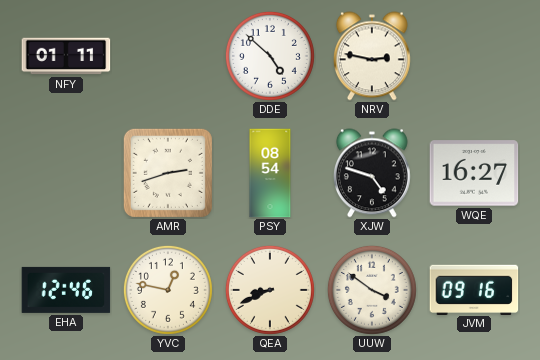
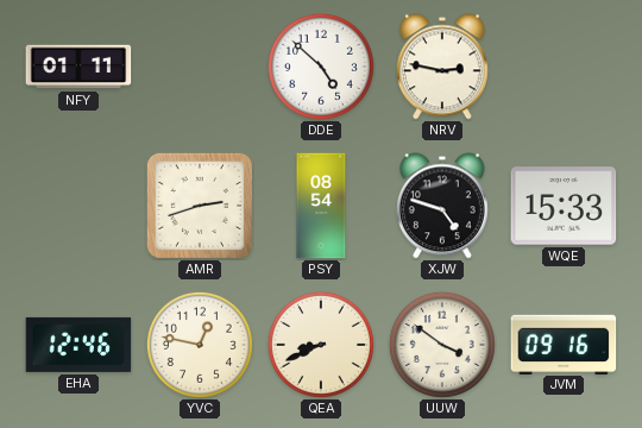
WQE: 16:27 -> 15:33 (564, 206)
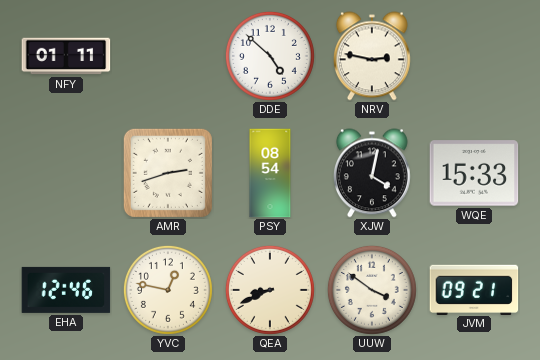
XJW: 4:48 -> 4:02 (372, 173)
JVM: 09:16 -> 09:21 (474, 289)
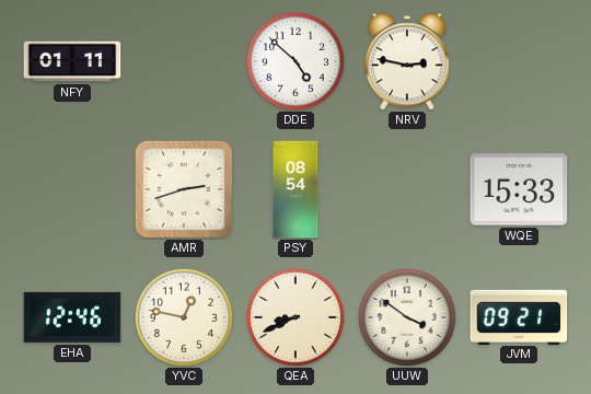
XJW: 4:02 -> none (372, 173)
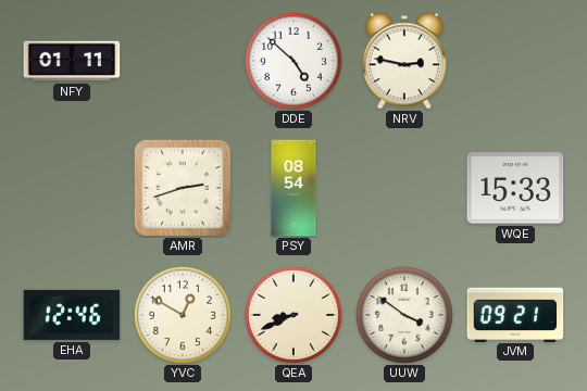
YVC: 12:47 -> 12:50 (183, 315)
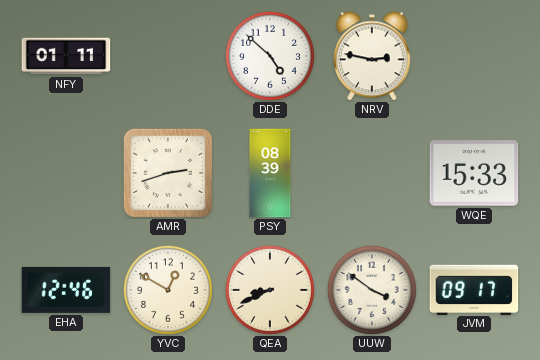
PSY: 08:54 -> 08:39 (270, 173)
JVM: 09:21 -> 09:17 (474, 289)
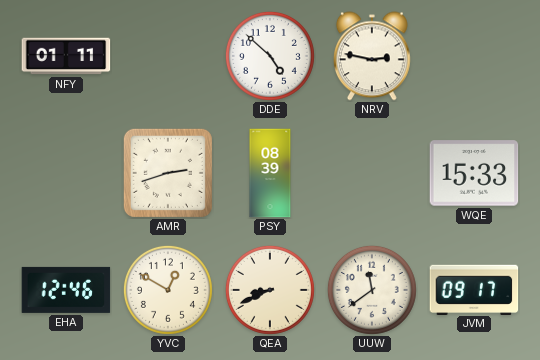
UUW: 3:51 -> 11:39 (372, 290)
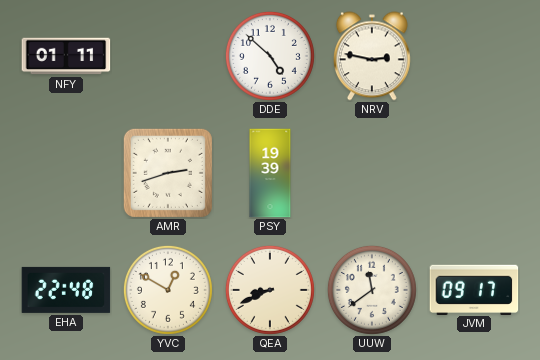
PSY: 08:39 -> 19:39 (270, 173)
WQE: 15:33 -> none (474, 173)
EHA: 12:46 -> 22:48 (66, 290)
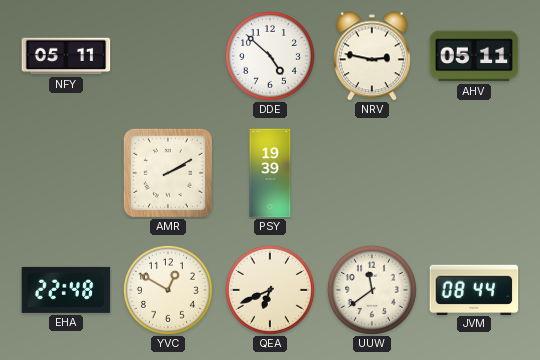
NFY: 01:11 -> 05:11 (66, 56)
AHV: none -> 05:11 (474, 56)
AMR: 2:42 -> 2:10 (168, 173)
QEA: 8:41 -> 6:41 (270, 290)
JVM: 09:17 -> 08:44 (474, 289)
